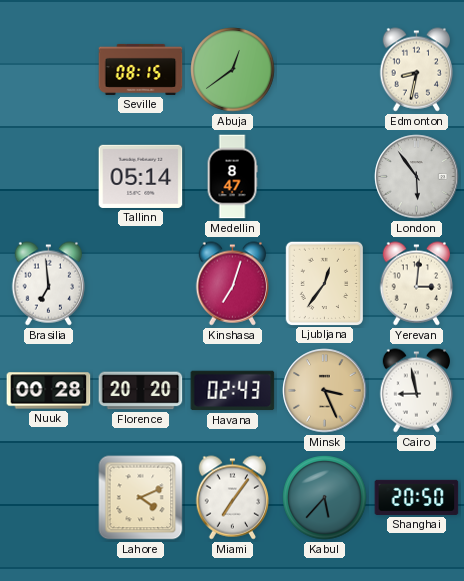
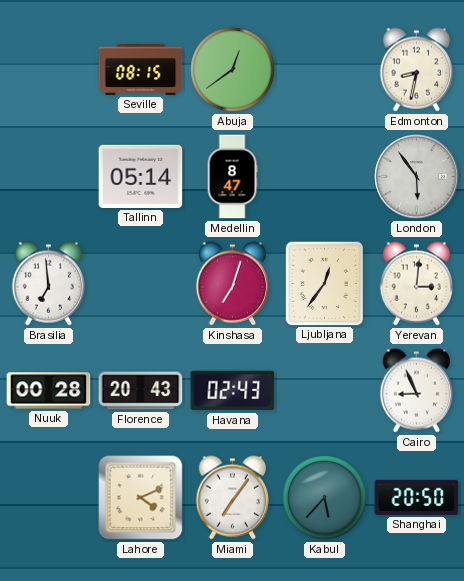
Florence: 20:20 -> 20:43 (141, 391)
Minsk: 3:26 -> none (325, 391)
Cairo: 8:58 -> 8:56 (416, 391)
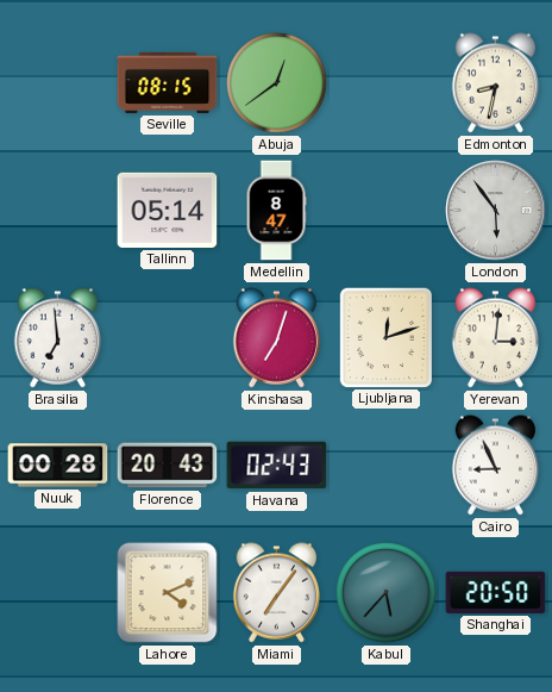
Ljubljana: 12:36 -> 12:12 (385, 337)
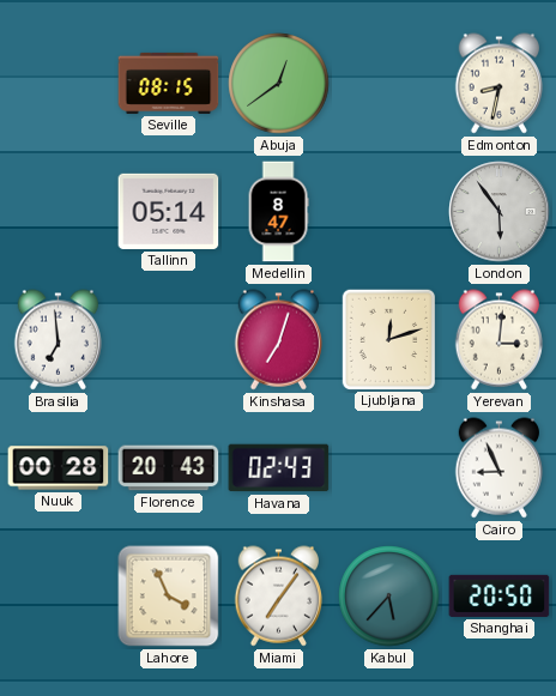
Lahore: 4:11 -> 3:56 (169, 597)
